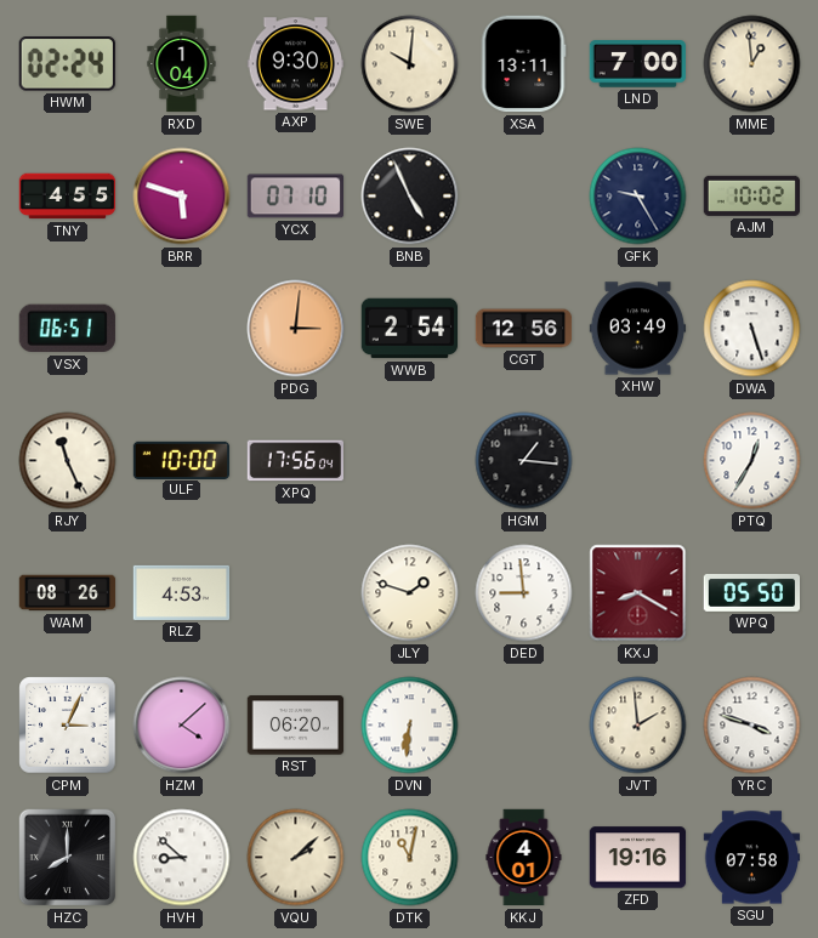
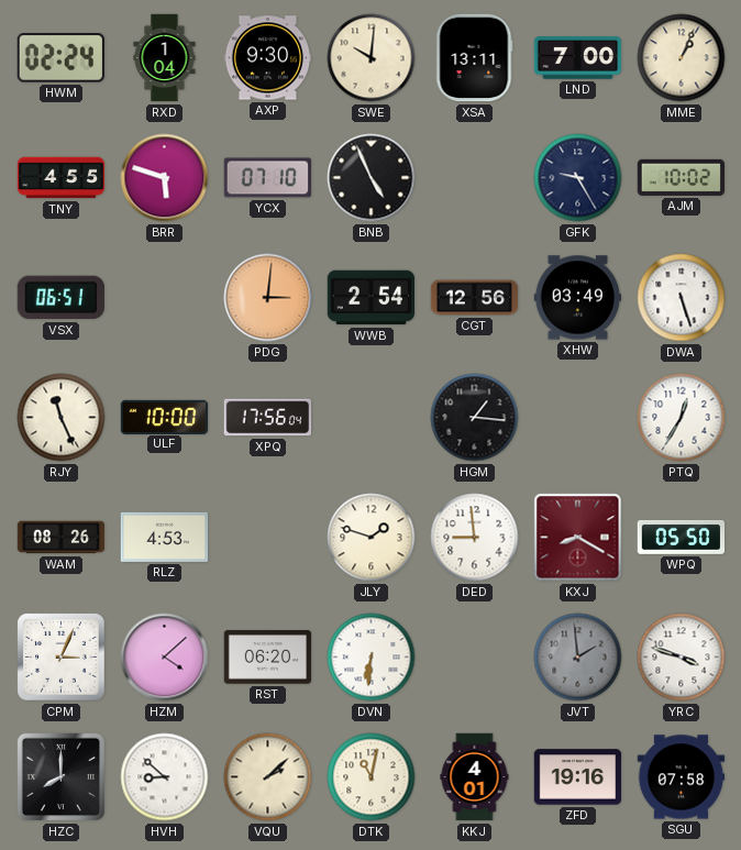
MME: 12:59 -> 1:04 (682, 58)
JVT dial: cream -> grey (578, 658)
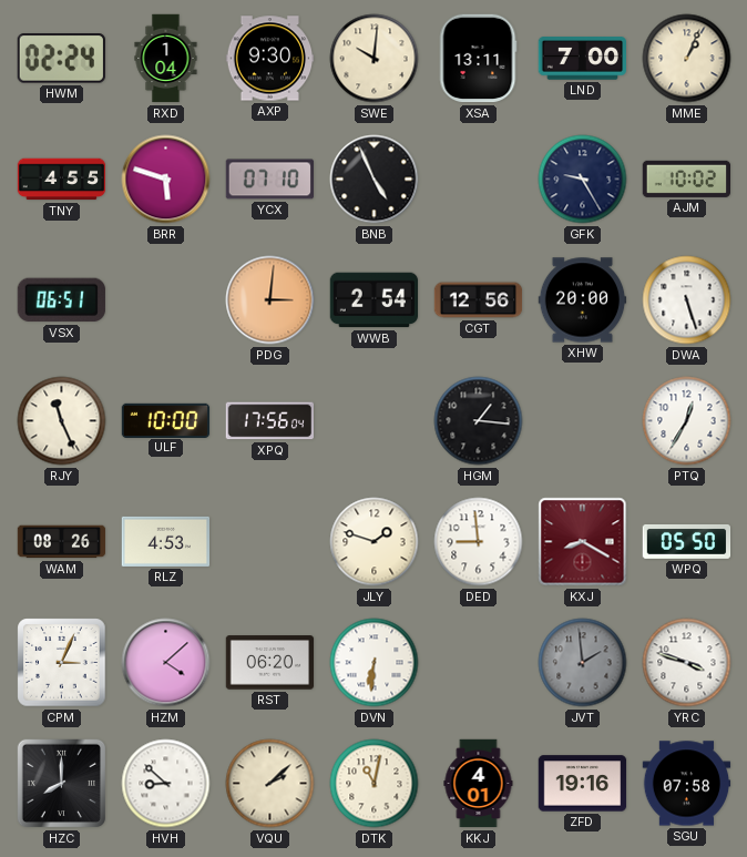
XHW: 03:49 -> 20:00 (583, 300)
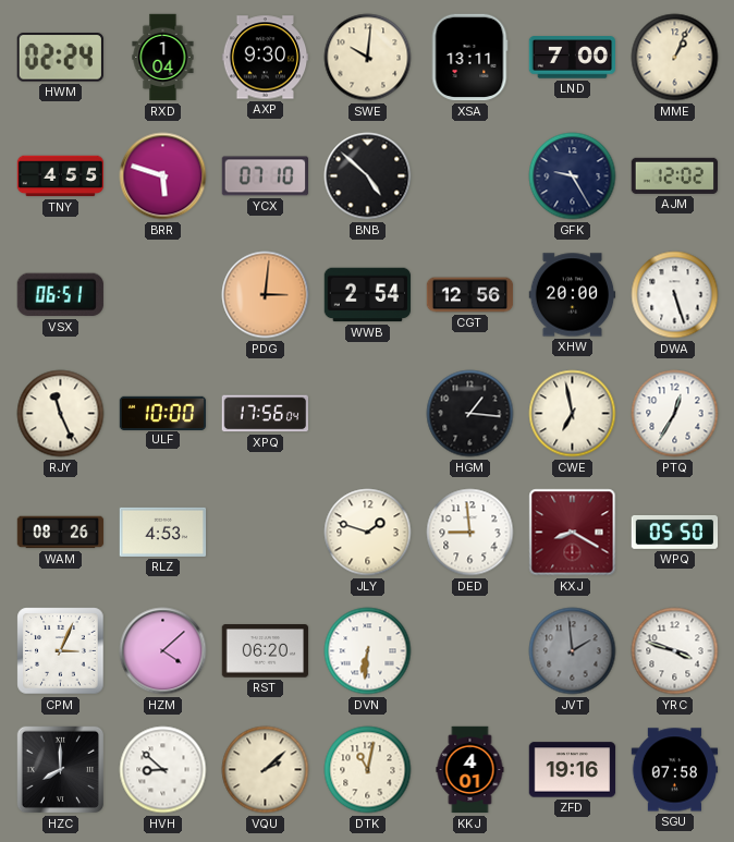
BNB: 4:56 -> 4:52 (368, 176)
AJM: 10:02 -> 12:02 (674, 175)
CWE: none -> 6:58 (573, 414)
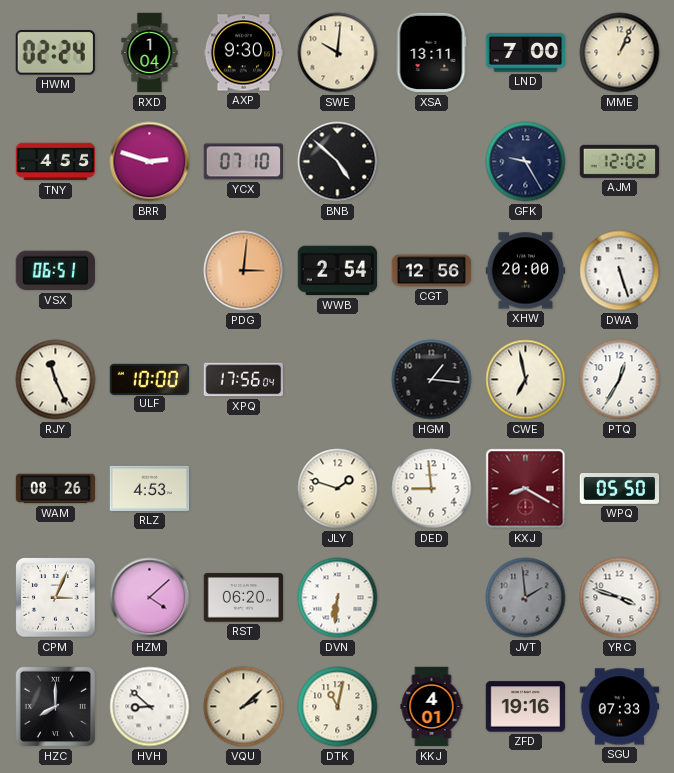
BRR: 5:48 -> 2:48 (150, 162)
SGU: 07:58 -> 07:33 (620, 707)
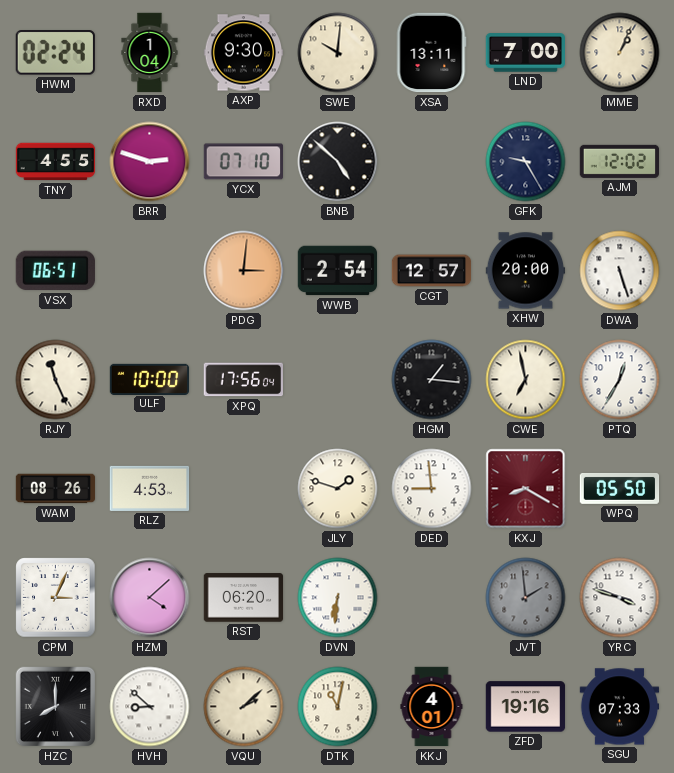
CGT: 12:56 -> 12:57 (432, 271)
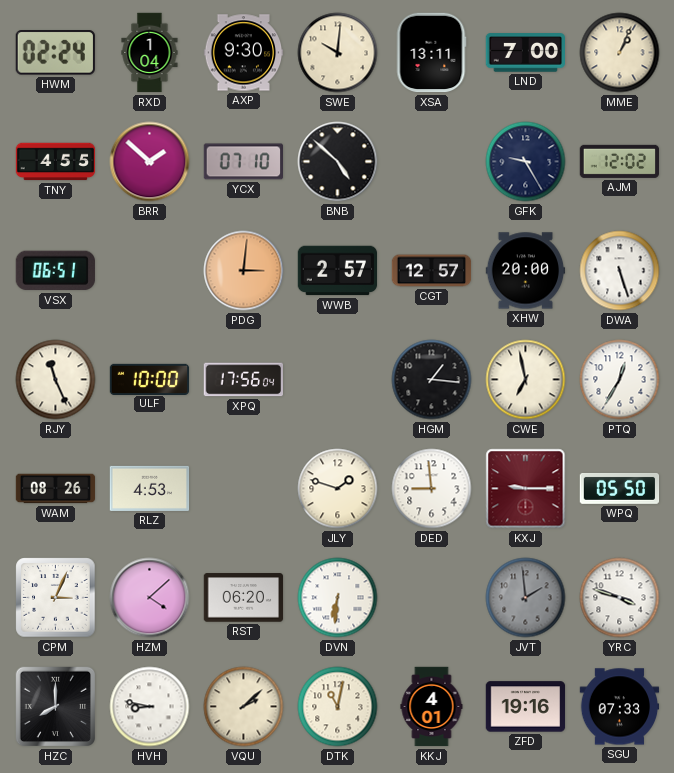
BRR: 2:48 -> 1:52 (150, 162)
WWB: 2:54 -> 2:57 (338, 271)
KXJ: 8:20 -> 9:15 (526, 489)
HVH: 8:52 -> 8:47 (150, 707)
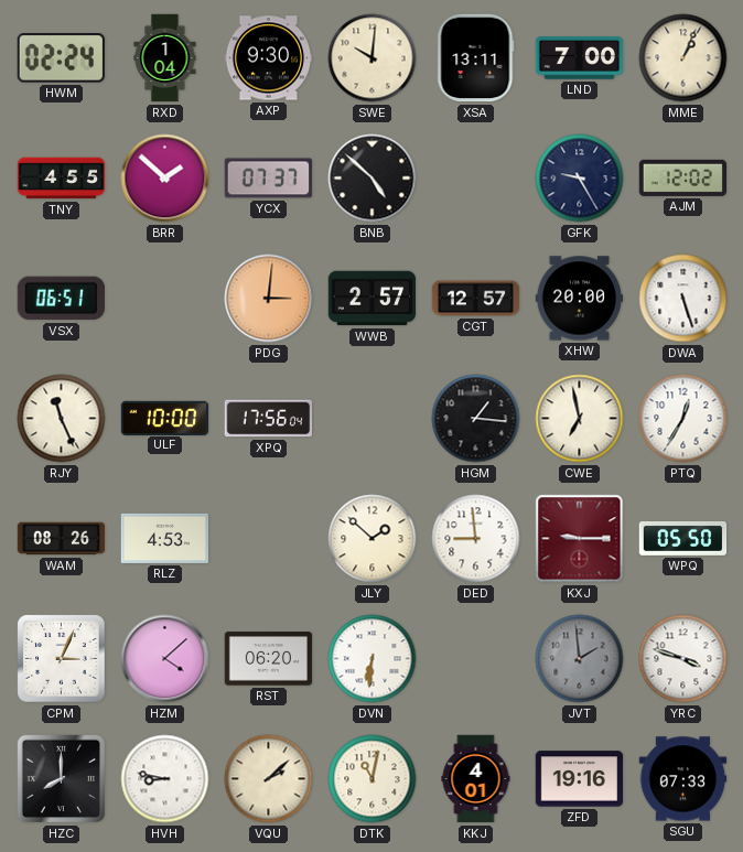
YCX: 07:10 -> 07:37 (269, 179)
JLY: 1:48 -> 1:52 (373, 539)
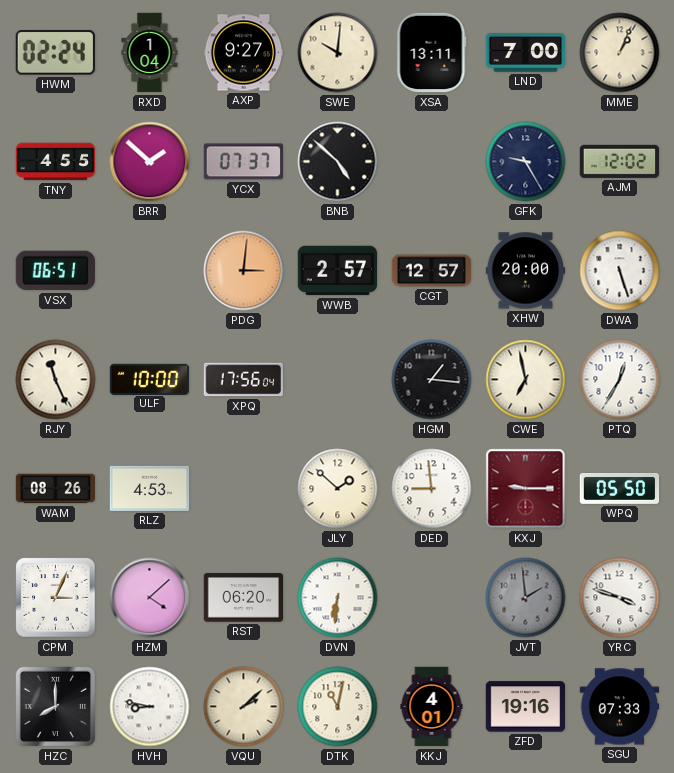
AXP: 9:30 -> 9:27 (244, 53)
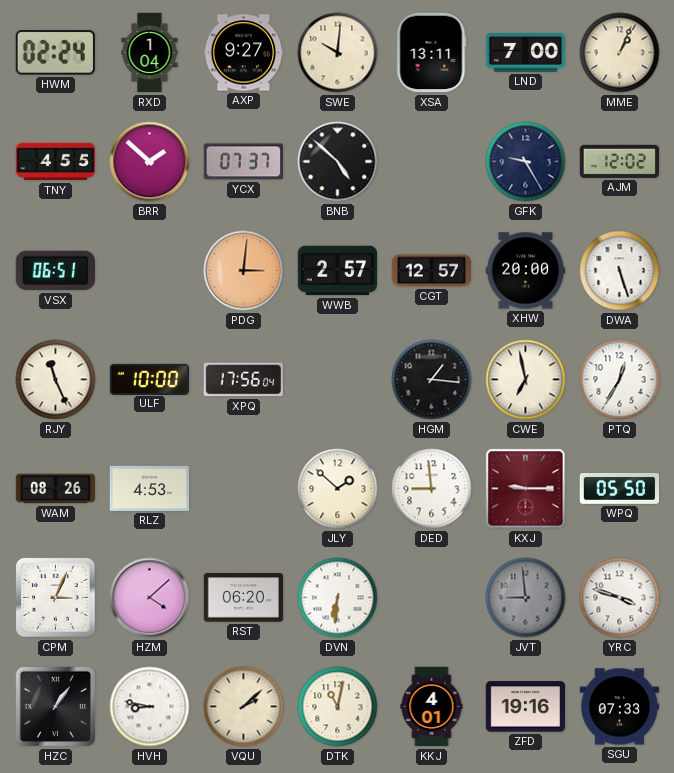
JVT: 1:59 -> 8:59 (526, 598)
HZC: 8:00 -> 1:06 (56, 707)
